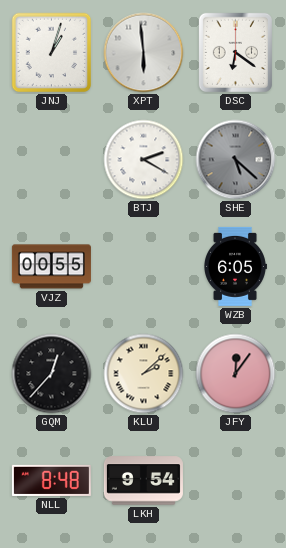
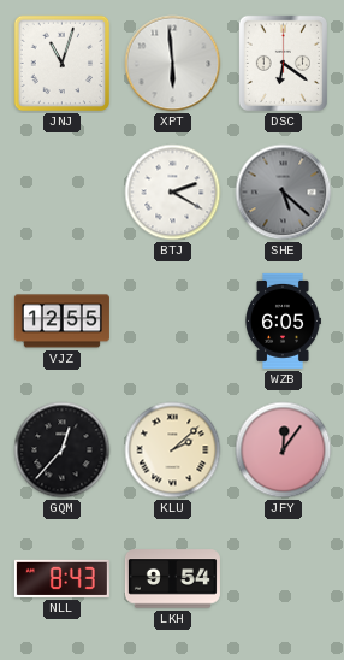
JNJ: 1:03 -> 11:03 (63, 64)
VJZ: 00:55 -> 12:55 (61, 322)
NLL: 8:48 -> 8:43 (61, 578)
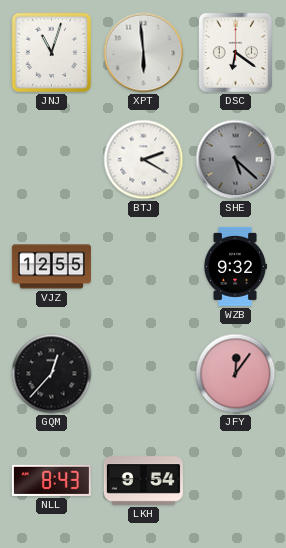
WZB: 6:05 -> 9:32 (236, 266)
KLU: 2:08 -> none (173, 450)
